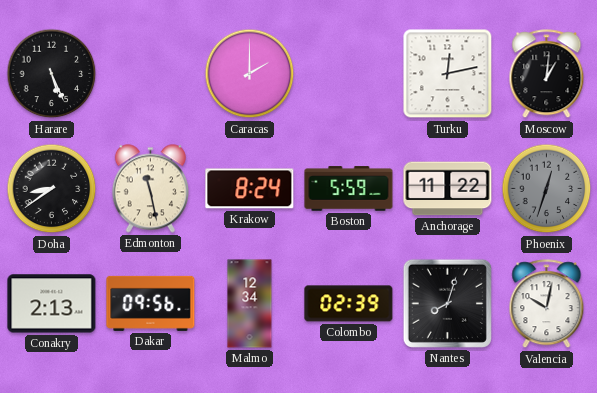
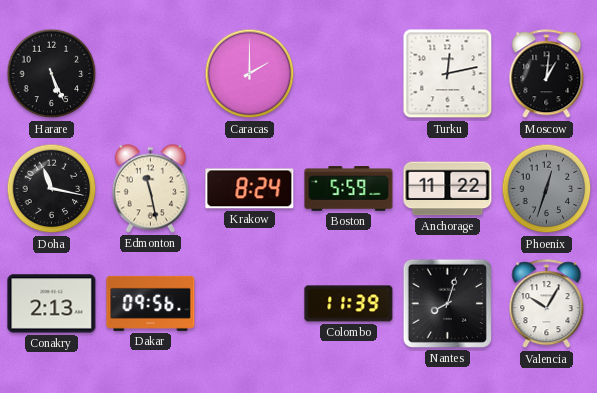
Doha: 8:39 -> 11:17 (52, 189)
Malmo: 12:34 -> none (250, 304)
Colombo: 02:39 -> 11:39 (349, 304)
Valencia: 10:02 -> 10:05 (547, 304)
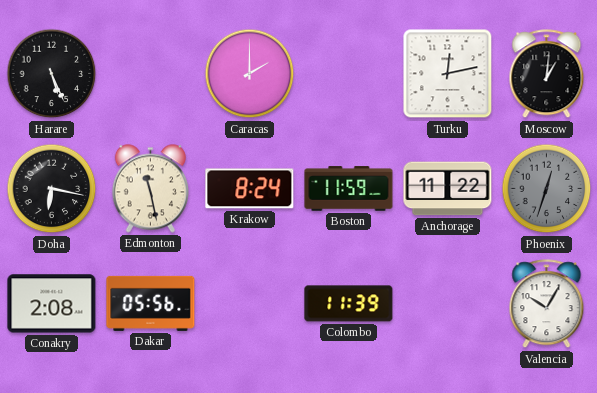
Doha: 11:17 -> 6:17 (52, 189)
Boston: 5:59 -> 11:59 (349, 189)
Conakry: 2:13 -> 2:08 (52, 304)
Dakar: 09:56 -> 05:56 (151, 303)
Nantes: 8:03 -> none (447, 303)
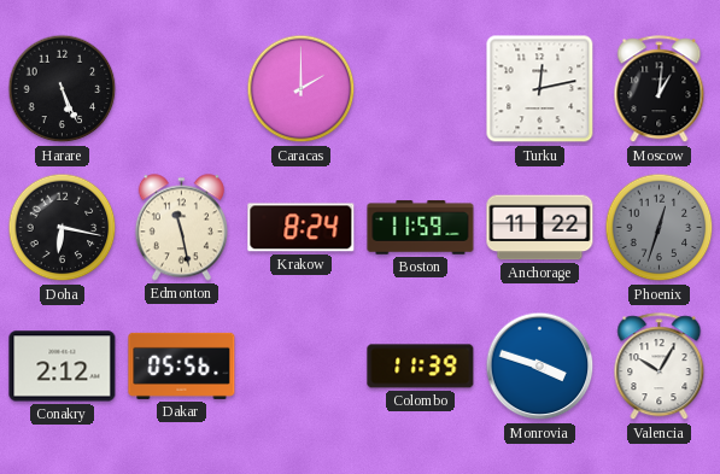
Conakry: 2:08 -> 2:12 (63, 367)
Monrovia: none -> 3:48 (540, 367)
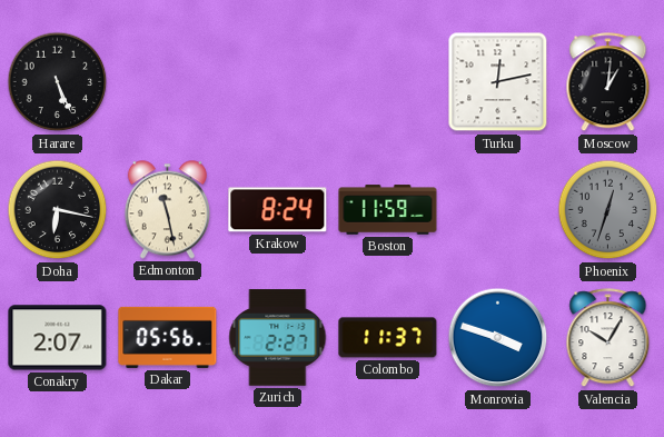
Caracas: 2:00 -> none (302, 89)
Anchorage: 11:22 -> none (540, 228)
Conakry: 2:12 -> 2:07 (58, 338)
Zurich: none -> 2:27 (278, 338)
Colombo: 11:39 -> 11:37 (388, 338)
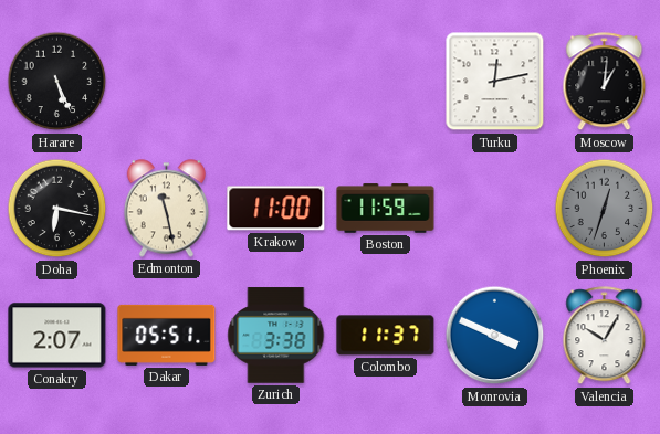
Krakow: 8:24 -> 11:00 (276, 209)
Dakar: 05:56 -> 05:51 (167, 335)
Zurich: 2:27 -> 3:38 (276, 336)
Monrovia: 3:48 -> 3:49 (495, 336)
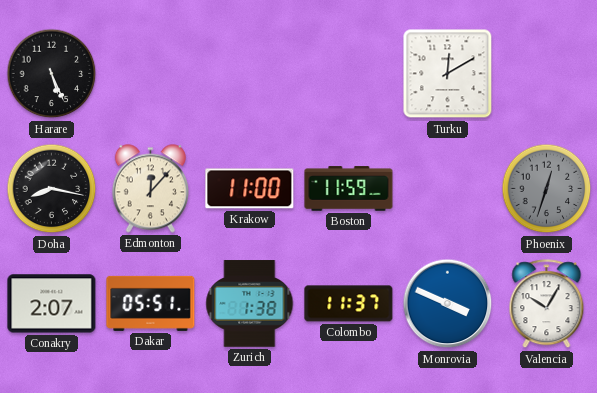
Turku: 12:13 -> 12:10 (448, 74)
Moscow: 1:01 -> none (605, 82)
Doha: 6:17 -> 8:17 (52, 189)
Edmonton: 11:28 -> 12:07 (150, 189)
Zurich: 3:38 -> 1:38 (250, 304)
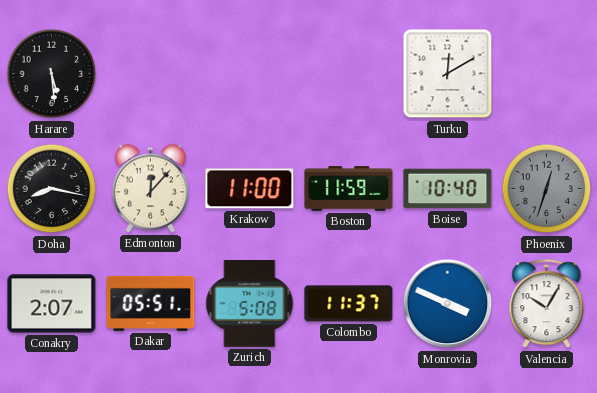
Harare: 5:26 -> 5:29 (52, 74)
Boise: none -> 10:40 (448, 189)
Zurich: 1:38 -> 5:08 (250, 304)
